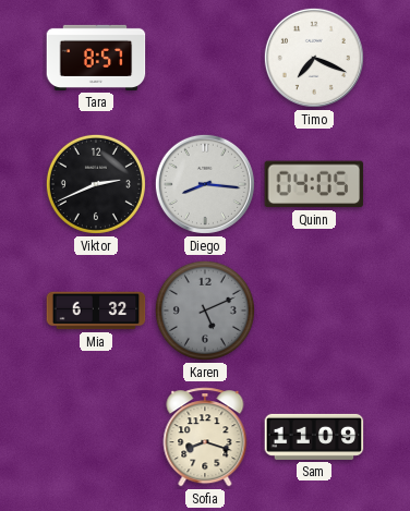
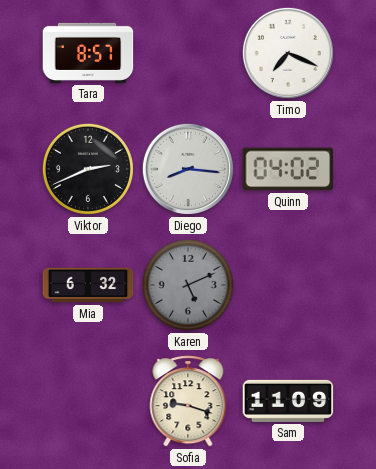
Quinn: 04:05 -> 04:02 (288, 169)
Sofia: 8:18 -> 9:18 (188, 401)
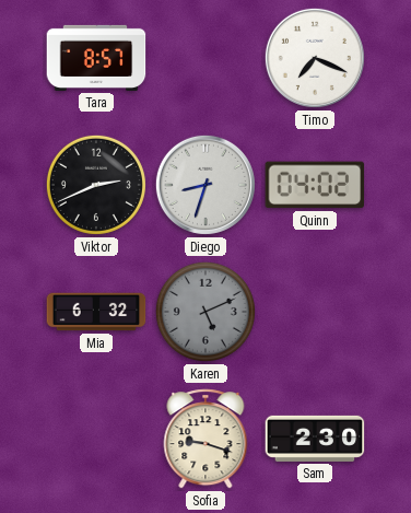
Diego: 8:16 -> 8:33 (205, 185)
Sam: 11:09 -> 2:30 (315, 439)
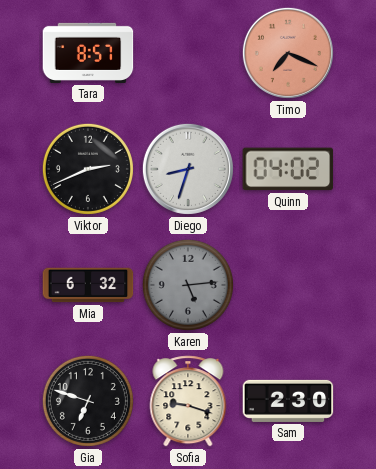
Timo dial: white -> salmon (288, 53)
Karen: 5:11 -> 5:14 (188, 285)
Gia: none -> 6:48 (88, 401)
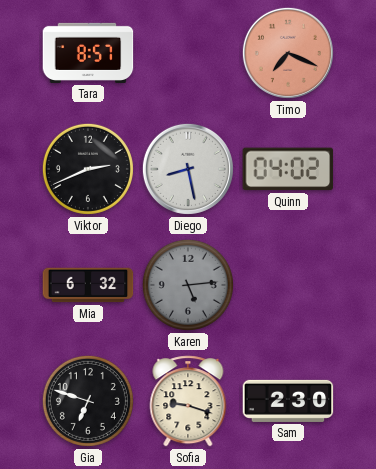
Diego: 8:33 -> 8:28 (188, 169)
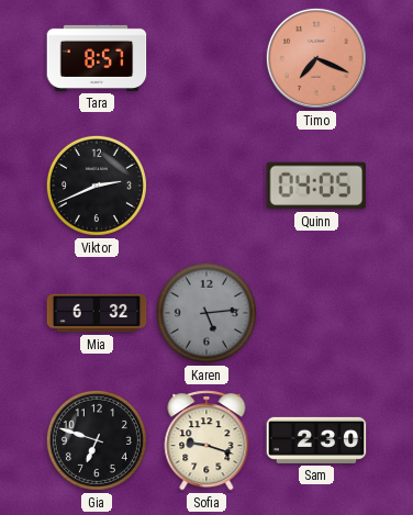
Diego: 8:28 -> none (188, 169)
Quinn: 04:02 -> 04:05 (316, 186)
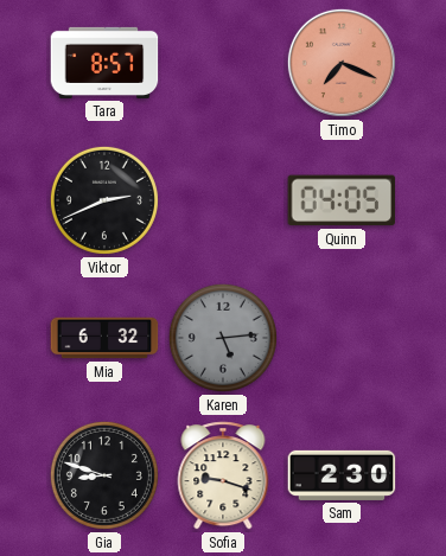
Gia: 6:48 -> 8:48 (104, 475)
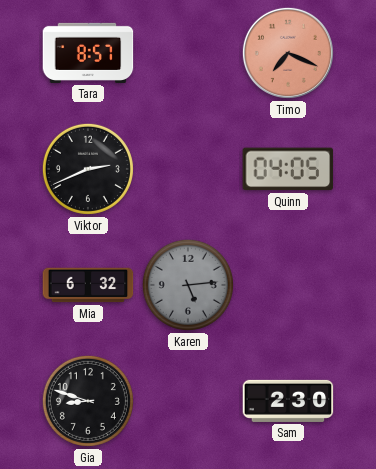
Sofia: 9:18 -> none (223, 475)
